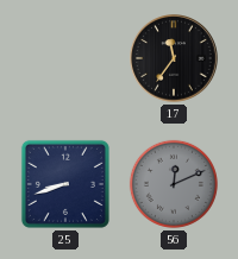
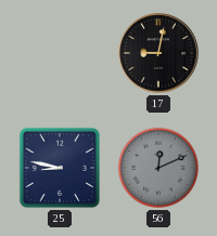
17: 11:36 -> 9:02 (158, 53)
25: 8:42 -> 8:47 (60, 168)
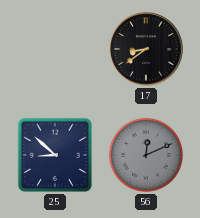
17: 9:02 -> 8:39 (146, 49)
25: 8:47 -> 8:52 (55, 155)
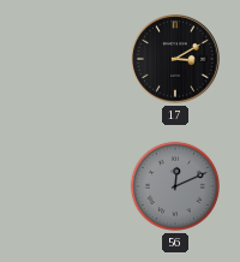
17: 8:39 -> 3:10 (175, 59)
25: 8:52 -> none (55, 155)
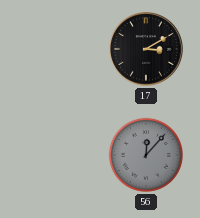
56: 12:11 -> 12:07 (146, 155)
